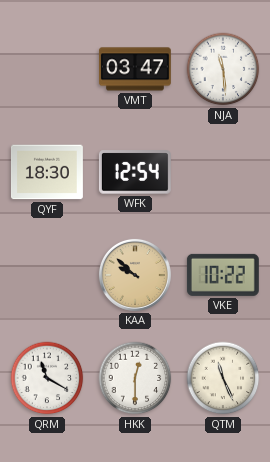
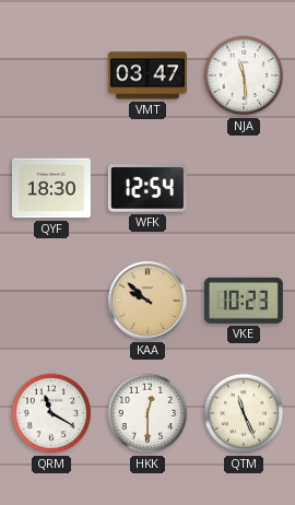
VKE: 10:22 -> 10:23 (244, 301)
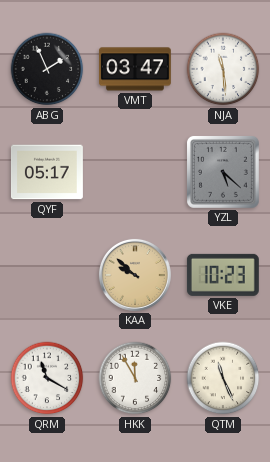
ABG: none -> 1:56 (47, 69)
QYF: 18:30 -> 05:17 (47, 172)
WFK: 12:54 -> none (147, 188)
YZL: none -> 5:22 (223, 172)
HKK: 12:30 -> 11:55 (135, 378)
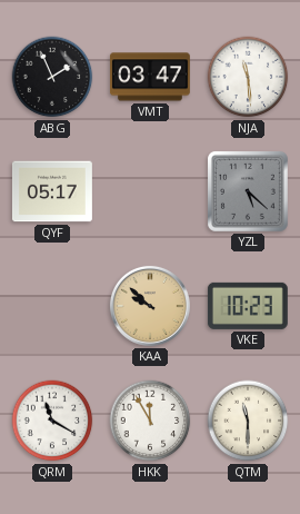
QTM: 11:26 -> 11:30 (248, 421)
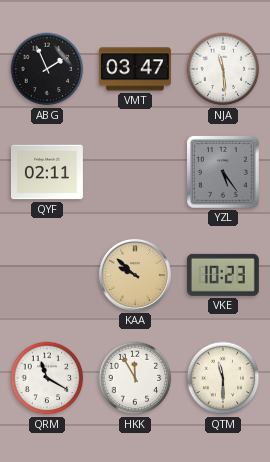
QYF: 05:17 -> 02:11 (47, 172)
YZL: 5:22 -> 5:24 (223, 172)
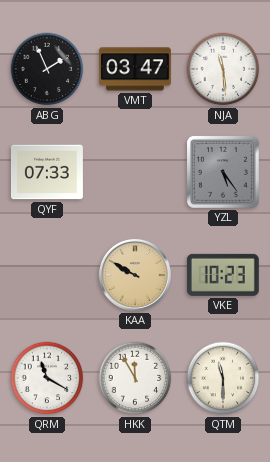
QYF: 02:11 -> 07:33 (47, 172)
KAA: 9:52 -> 9:50 (135, 275)
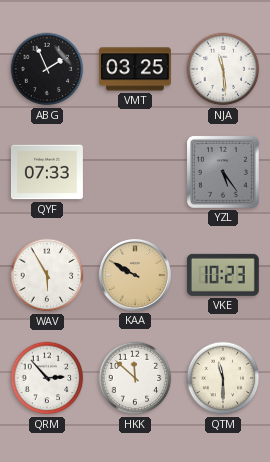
VMT: 03:47 -> 03:25 (135, 69)
WAV: none -> 5:55 (47, 275)
QRM: 11:20 -> 2:53 (47, 378)
HKK: 11:55 -> 11:52 (135, 378)
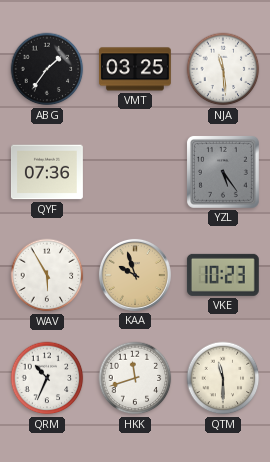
ABG: 1:56 -> 1:36 (47, 69)
QYF: 07:33 -> 07:36 (47, 172)
KAA: 9:50 -> 9:57 (135, 275)
QRM: 2:53 -> 10:34 (47, 378)
HKK: 11:52 -> 11:42 (135, 378)
